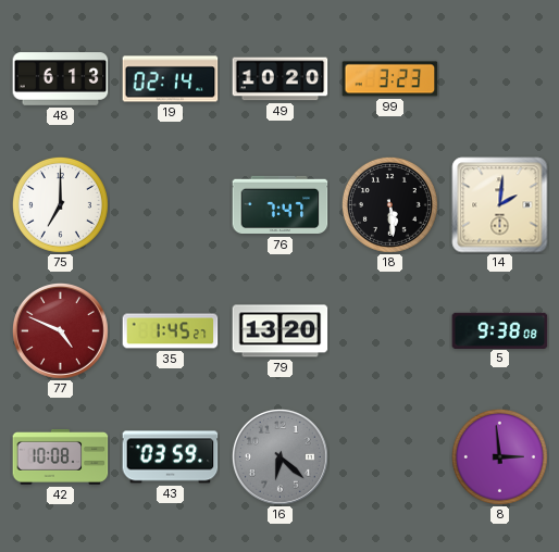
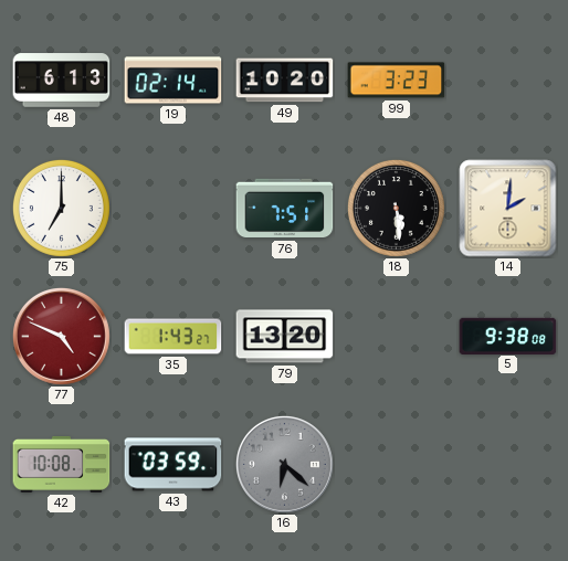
76: 7:47 -> 7:51 (285, 209)
35: 1:45 -> 1:43 (173, 337)
8: 2:59 -> none (499, 456)
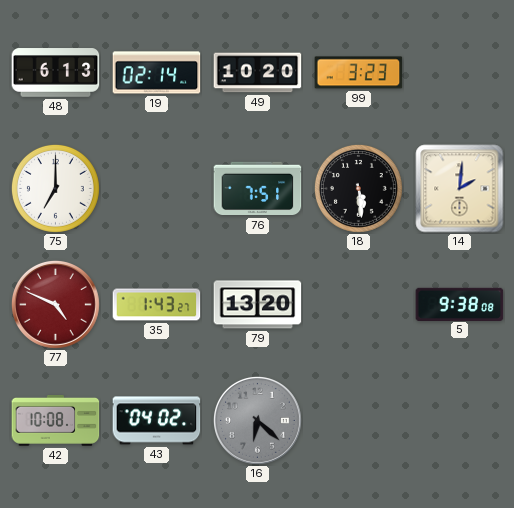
43: 03:59 -> 04:02 (157, 421)
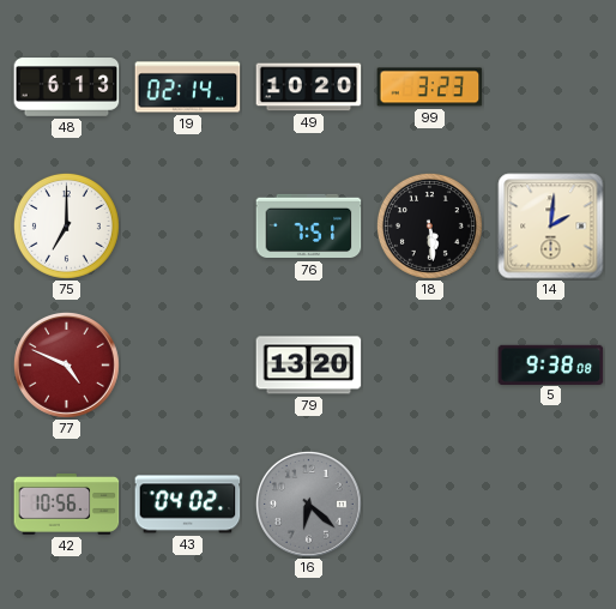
35: 1:43 -> none (157, 305)
42: 10:08 -> 10:56 (67, 504)
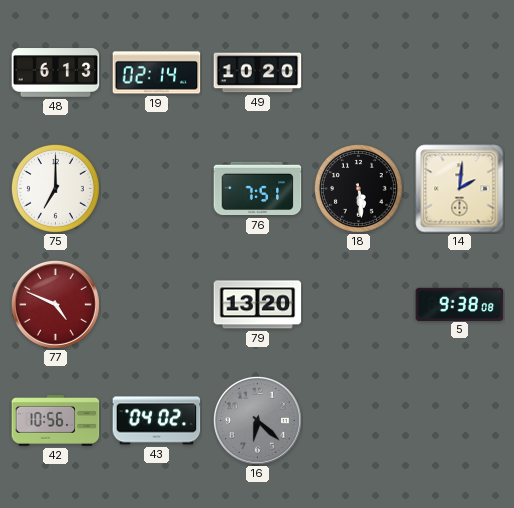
99: 3:23 -> none (430, 88)
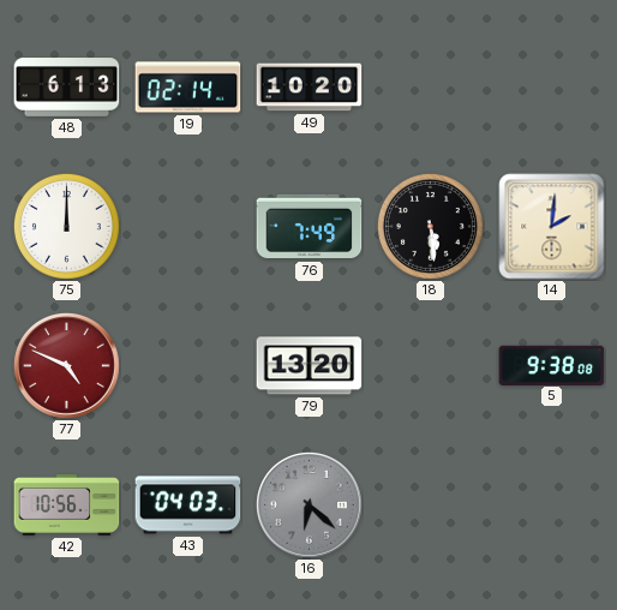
75: 7:00 -> 12:00 (66, 226)
76: 7:51 -> 7:49 (310, 227)
43: 04:02 -> 04:03 (188, 506)
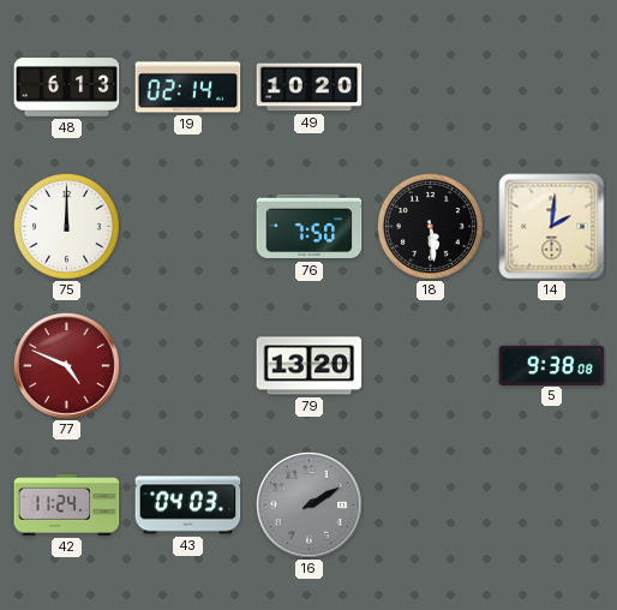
76: 7:49 -> 7:50 (310, 227)
42: 10:56 -> 11:24 (67, 504)
16: 6:22 -> 2:10 (308, 504)
